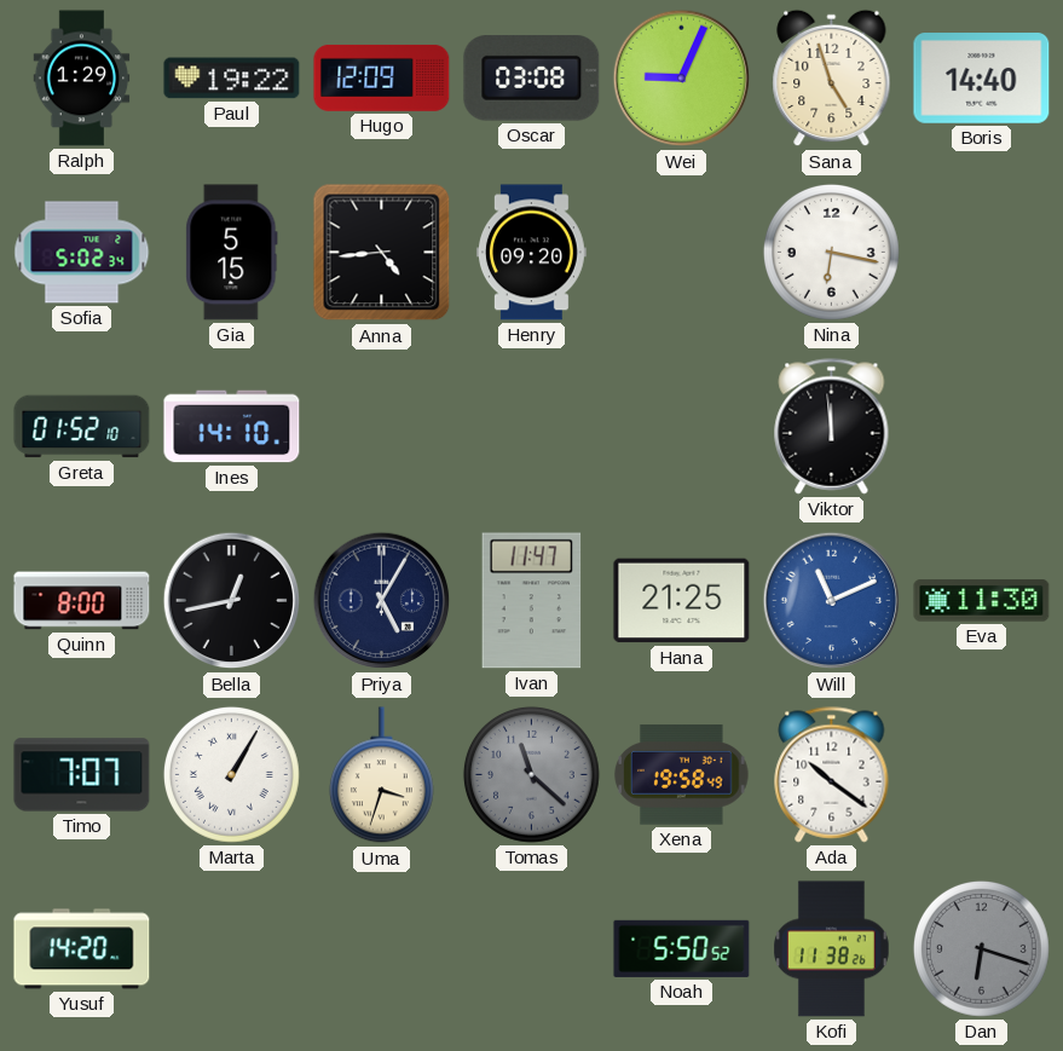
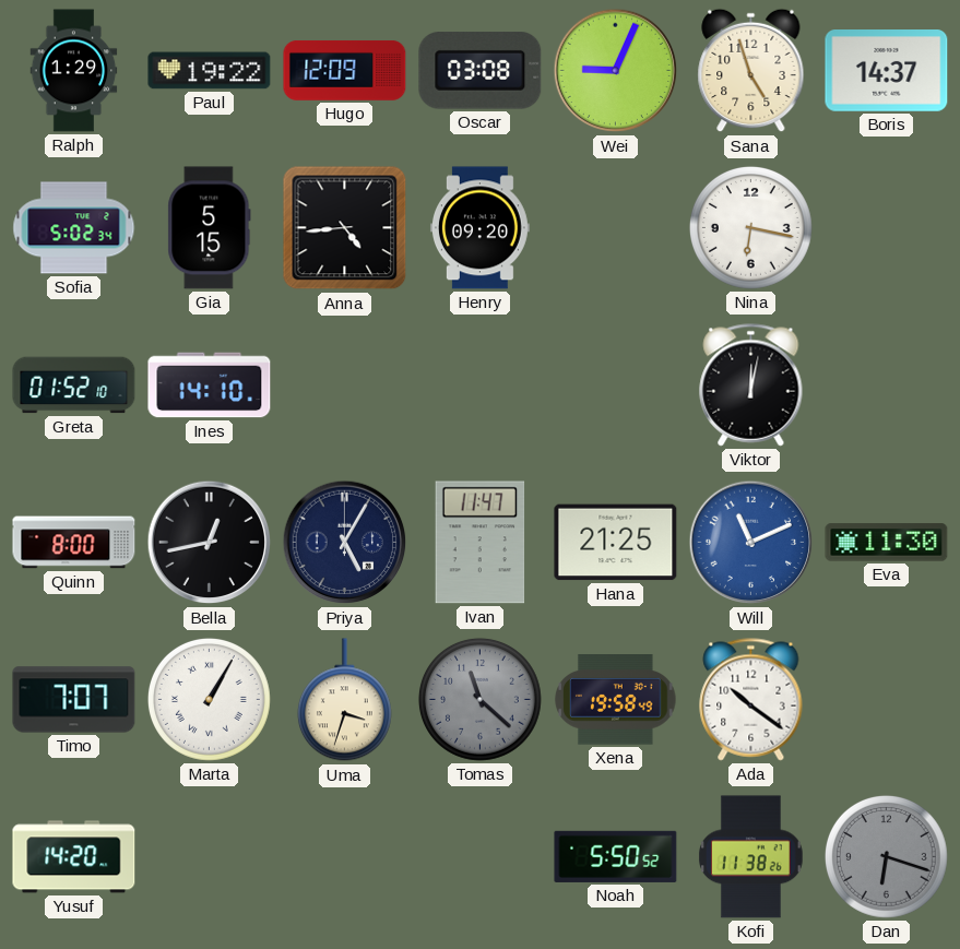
Boris: 14:40 -> 14:37 (887, 71)
Viktor: 11:59 -> 12:02 (751, 385)
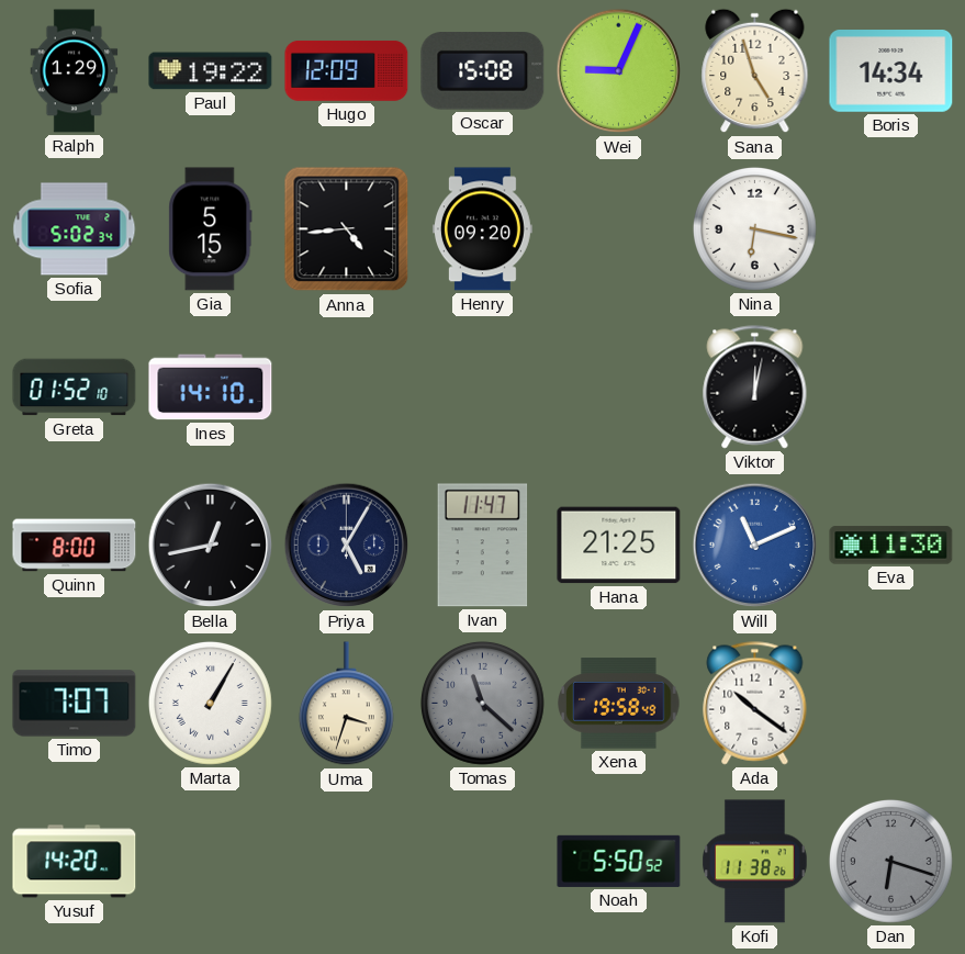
Oscar: 03:08 -> 15:08 (483, 71)
Boris: 14:37 -> 14:34 (891, 71)
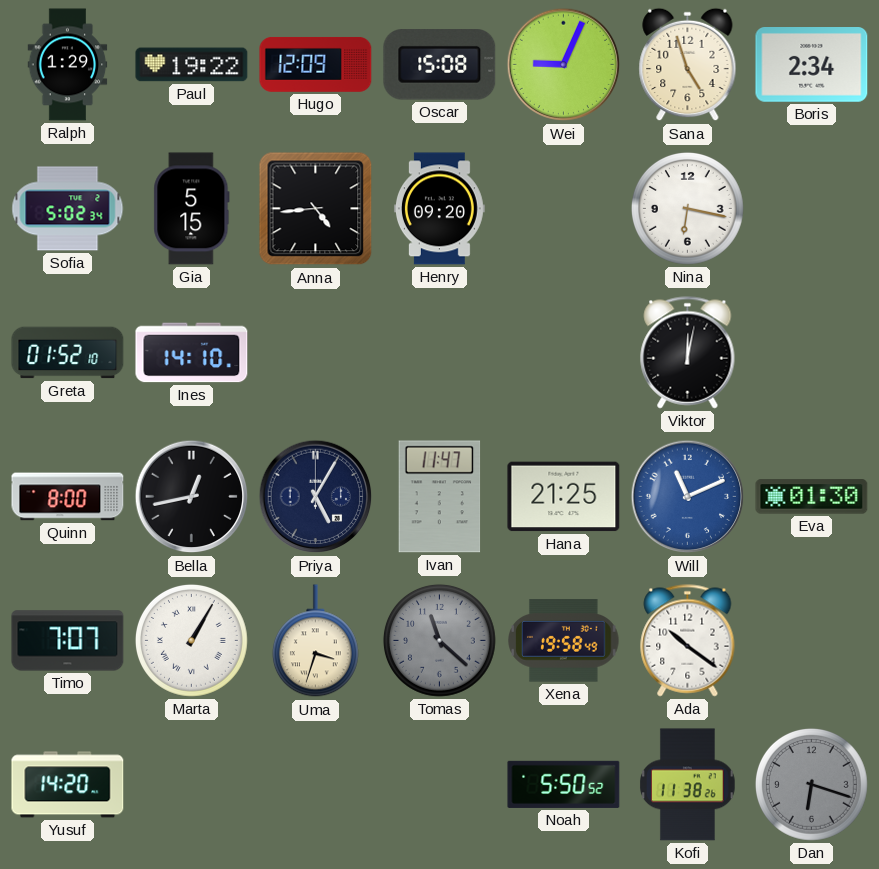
Boris: 14:34 -> 2:34 (812, 65)
Eva: 11:30 -> 01:30 (812, 497)
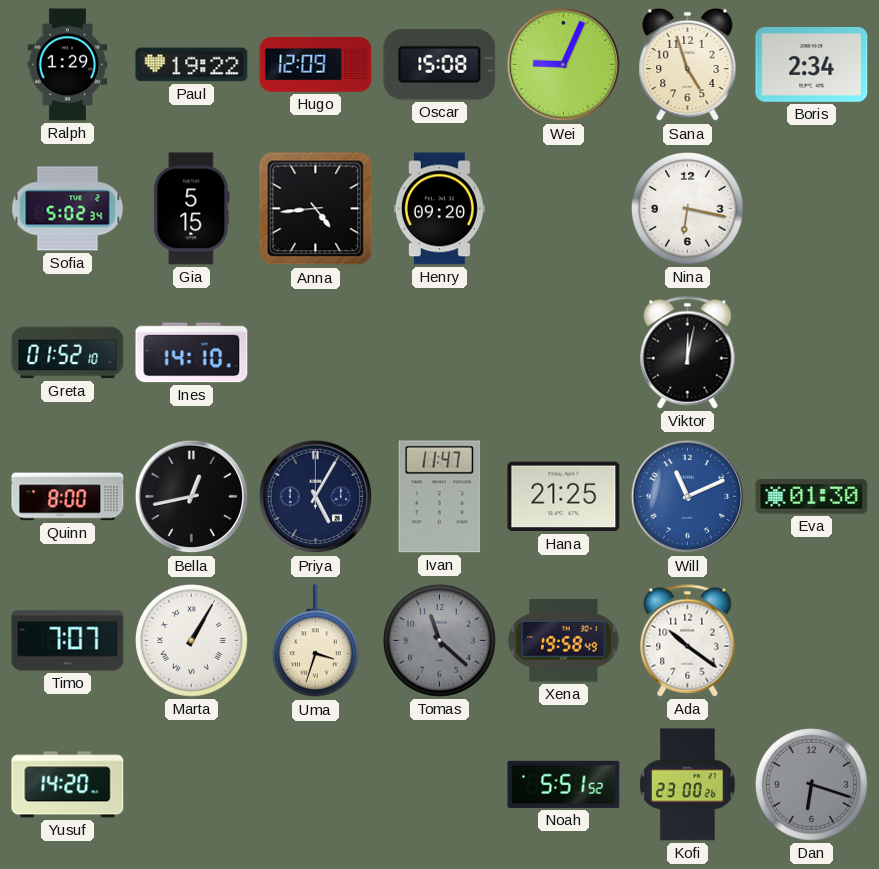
Noah: 5:50 -> 5:51 (564, 784)
Kofi: 11:38 -> 23:00 (688, 785)
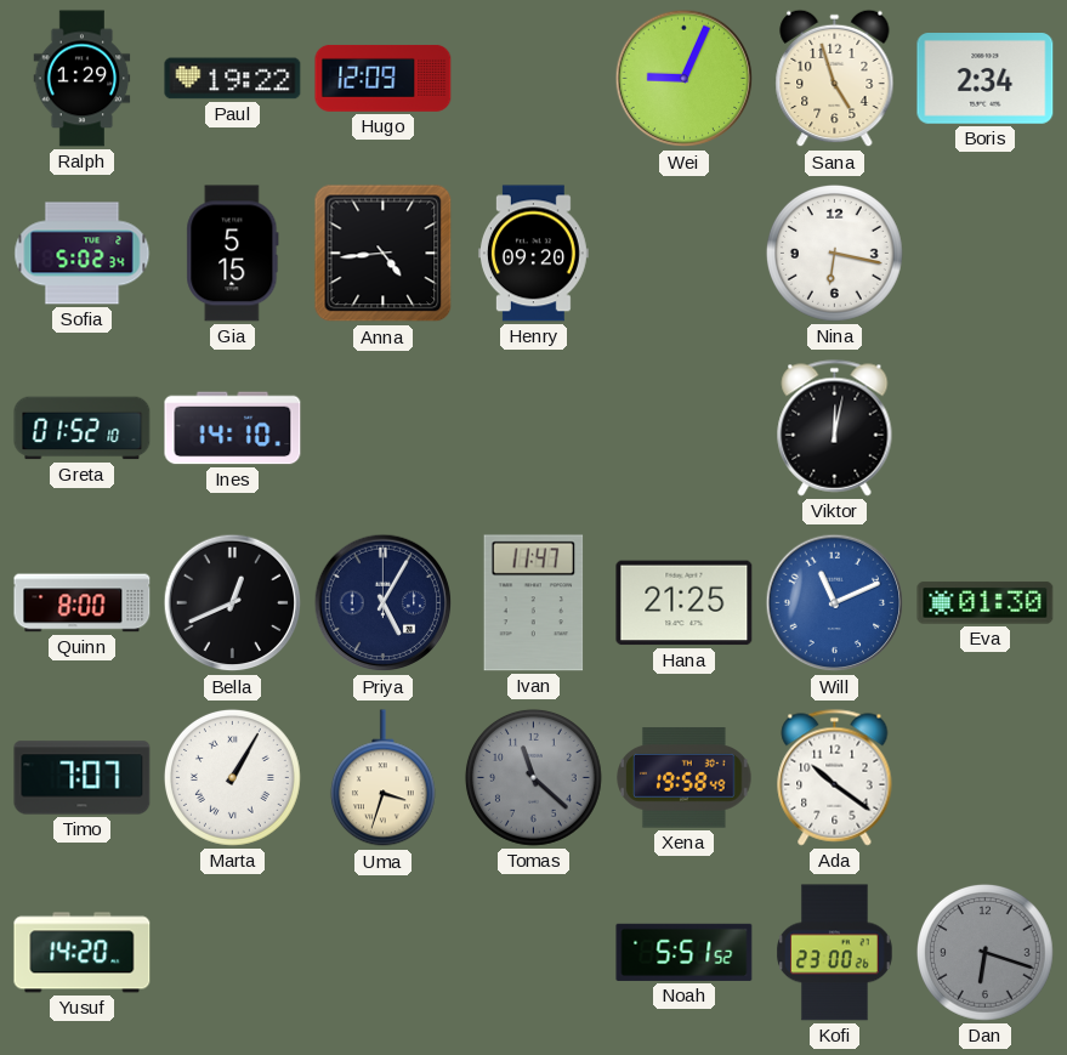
Oscar: 15:08 -> none (440, 65)
Bella: 12:43 -> 12:41 (233, 603)
